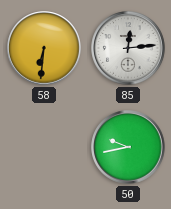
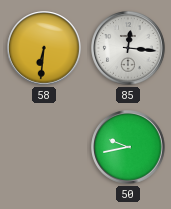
85: 12:14 -> 12:16 (128, 48)
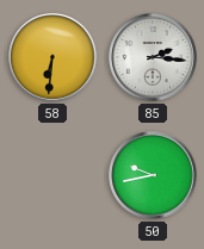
85: 12:16 -> 2:16 (153, 57)
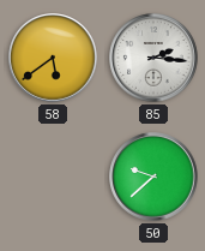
58: 6:31 -> 5:39 (53, 58)
50: 9:43 -> 9:38 (153, 177)
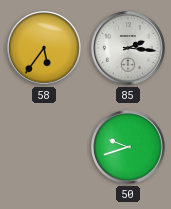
58: 5:39 -> 5:36 (44, 48)
50: 9:38 -> 9:42 (128, 147)
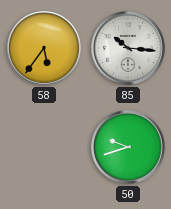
85: 2:16 -> 10:16 (128, 48)
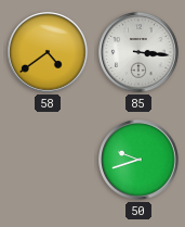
58: 5:36 -> 4:39 (48, 52)
85: 10:16 -> 3:16 (138, 52)
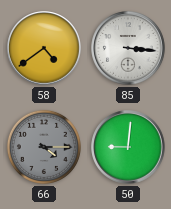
66: none -> 4:15 (44, 147)
50: 9:42 -> 9:01 (128, 147)
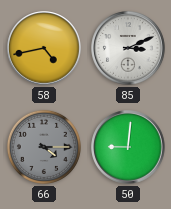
58: 4:39 -> 4:43 (44, 48)
85: 3:16 -> 3:11 (128, 48)
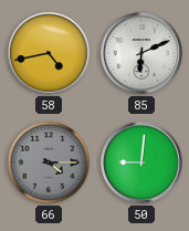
85: 3:11 -> 6:11 (141, 53)
